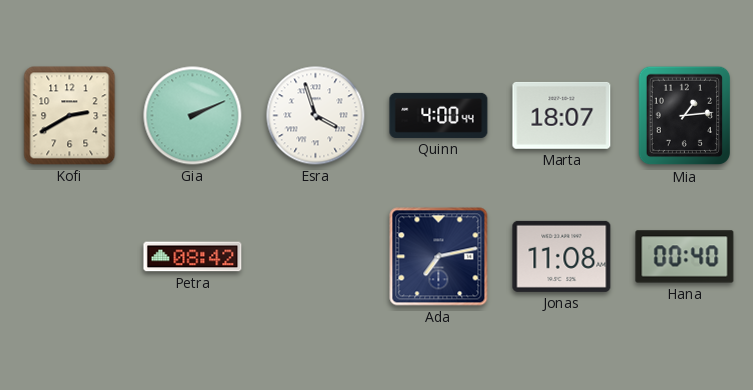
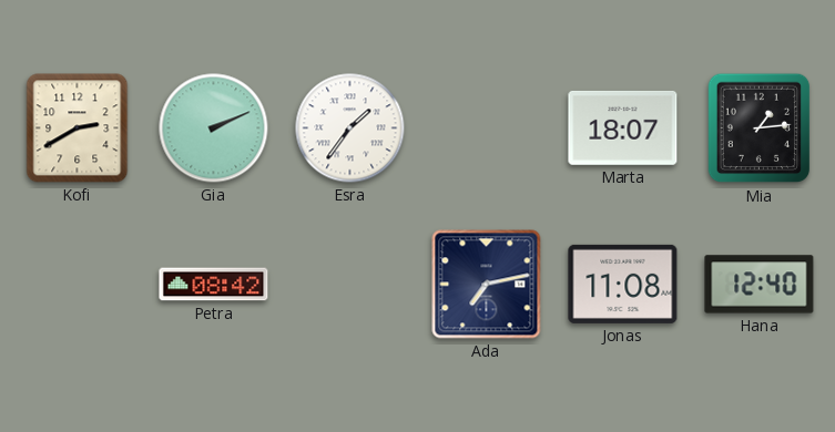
Esra: 3:57 -> 1:36 (350, 128)
Quinn: 4:00 -> none (439, 115)
Hana: 00:40 -> 12:40 (760, 285)
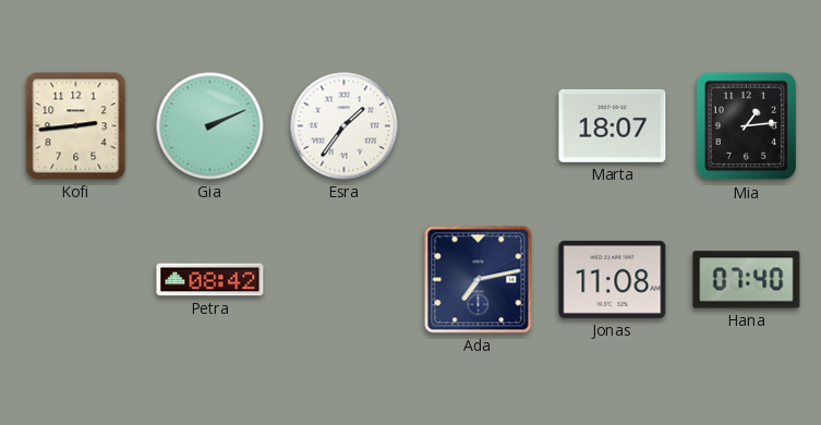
Kofi: 2:40 -> 2:44 (76, 126)
Hana: 12:40 -> 07:40 (747, 280)
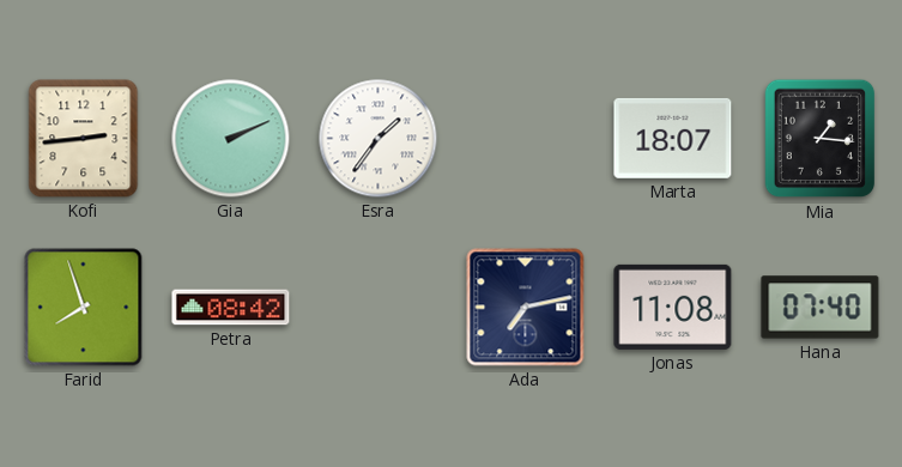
Mia: 1:14 -> 1:16 (821, 139)
Farid: none -> 7:57 (84, 308)
